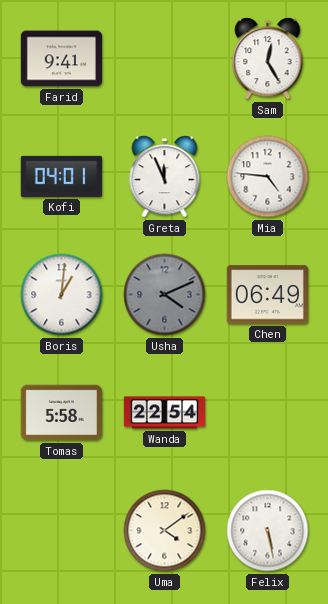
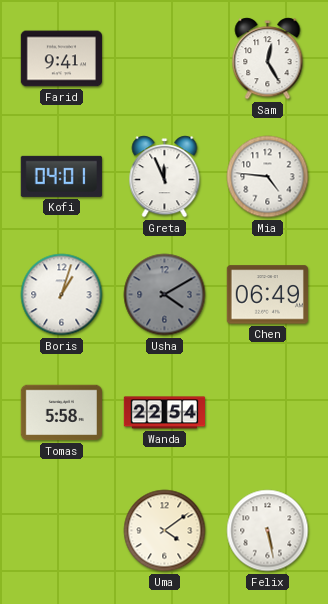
Boris: 1:01 -> 1:03 (62, 295)
Usha: 4:11 -> 4:10 (165, 295)
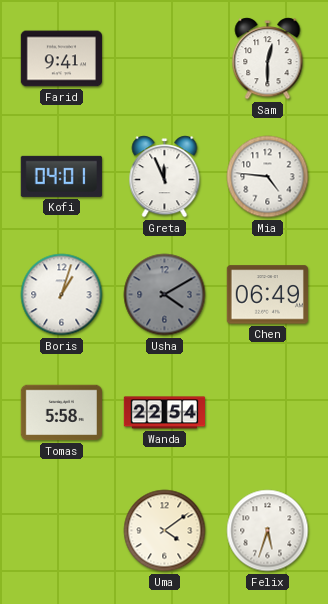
Sam: 12:25 -> 12:30 (268, 59)
Felix: 5:28 -> 5:33 (268, 531)
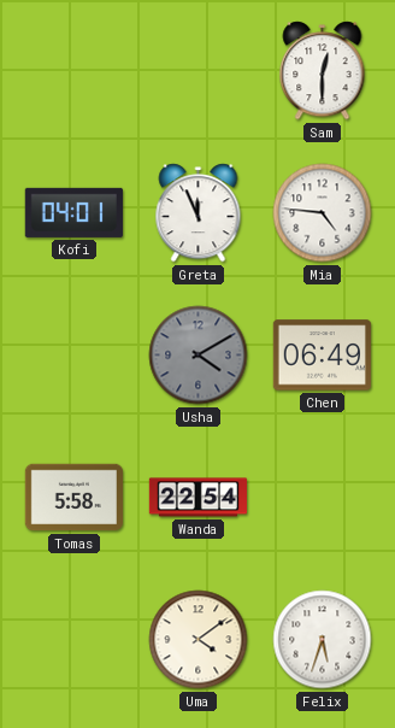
Farid: 9:41 -> none (61, 59)
Boris: 1:03 -> none (62, 295)
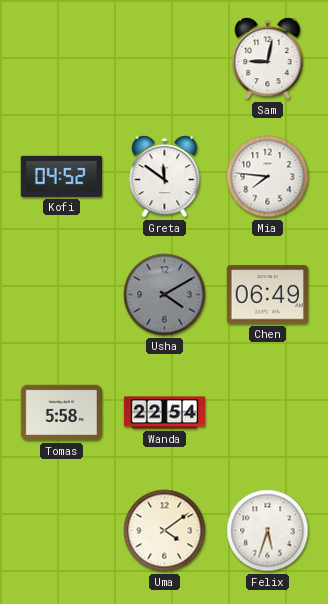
Sam: 12:30 -> 9:02 (268, 59)
Kofi: 04:01 -> 04:52 (61, 176)
Greta: 11:56 -> 11:51 (165, 177)
Mia: 4:46 -> 7:46 (268, 177)
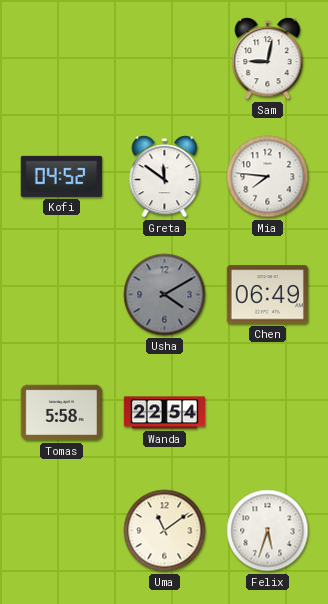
Uma: 4:09 -> 11:09 (165, 531)
